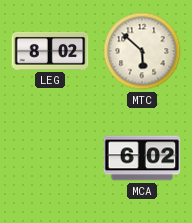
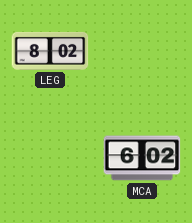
MTC: 5:52 -> none (142, 51)
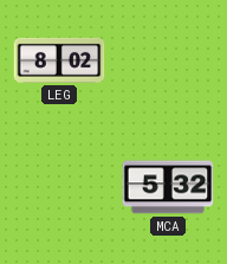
MCA: 6:02 -> 5:32 (168, 187)
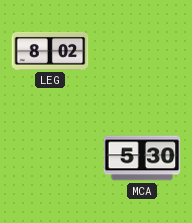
MCA: 5:32 -> 5:30 (142, 158)
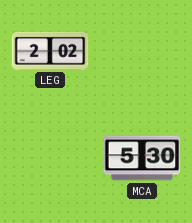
LEG: 8:02 -> 2:02 (50, 51)
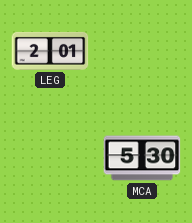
LEG: 2:02 -> 2:01 (50, 51)
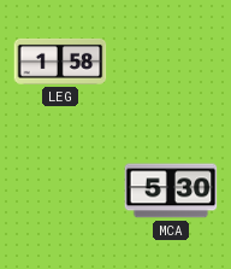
LEG: 2:01 -> 1:58 (60, 62)
